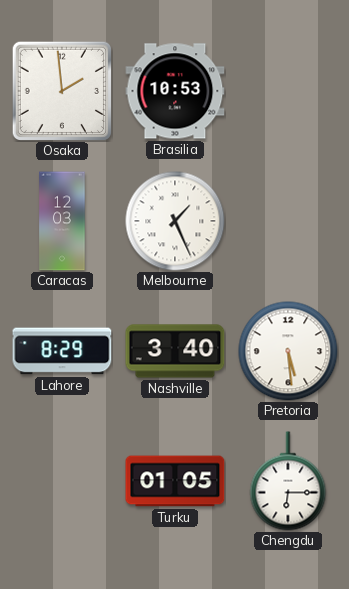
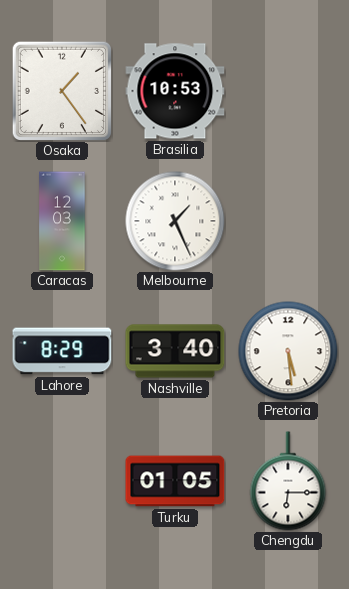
Osaka: 1:59 -> 1:24 (61, 90)
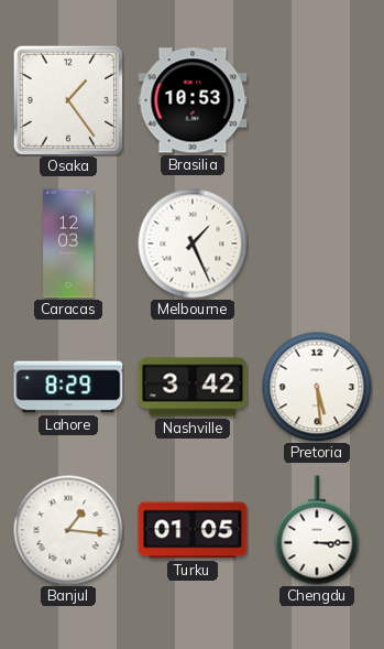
Nashville: 3:40 -> 3:42 (193, 387)
Banjul: none -> 1:16 (68, 530)
Chengdu: 6:15 -> 3:15 (317, 530)
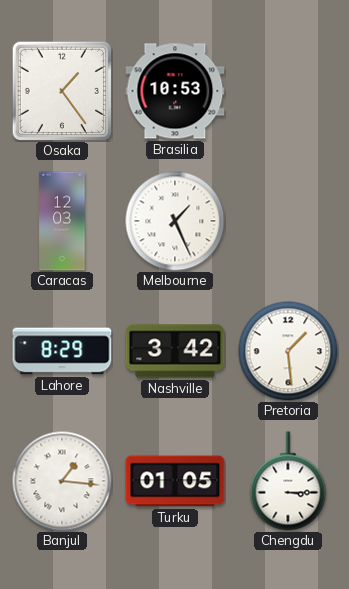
Pretoria: 5:29 -> 1:29 (288, 351)
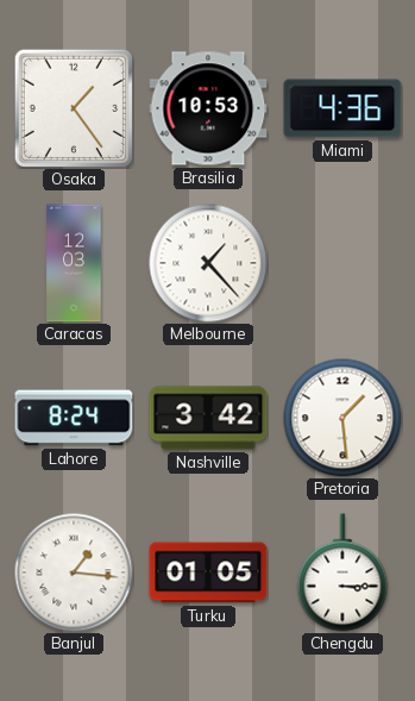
Miami: none -> 4:36 (342, 108)
Melbourne: 1:26 -> 1:23 (208, 263)
Lahore: 8:29 -> 8:24 (74, 418)
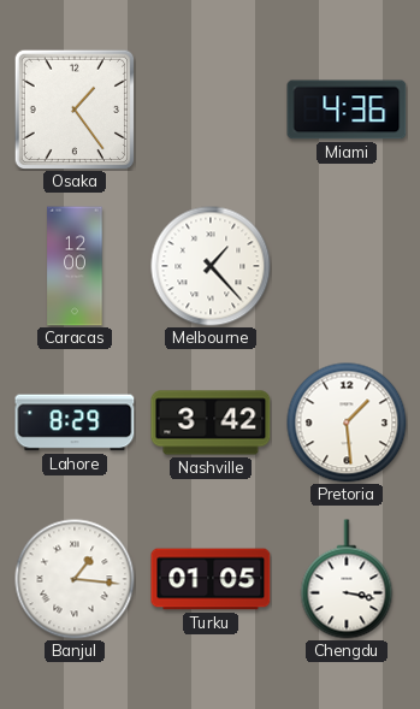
Brasilia: 10:53 -> none (208, 108)
Caracas: 12:03 -> 12:00 (75, 266)
Lahore: 8:24 -> 8:29 (75, 423)
Chengdu: 3:15 -> 3:17 (347, 579)
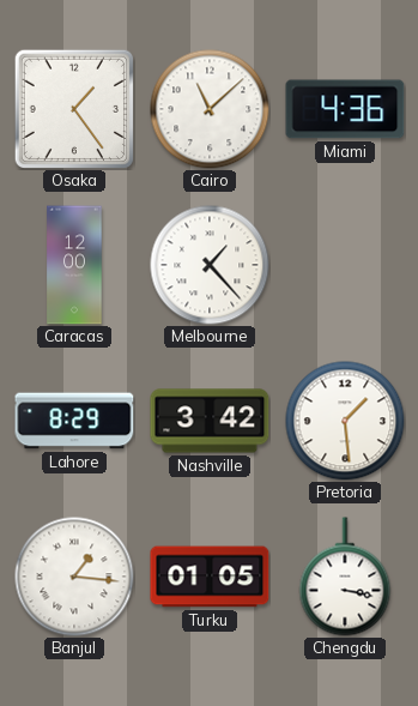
Cairo: none -> 11:08 (210, 109)
